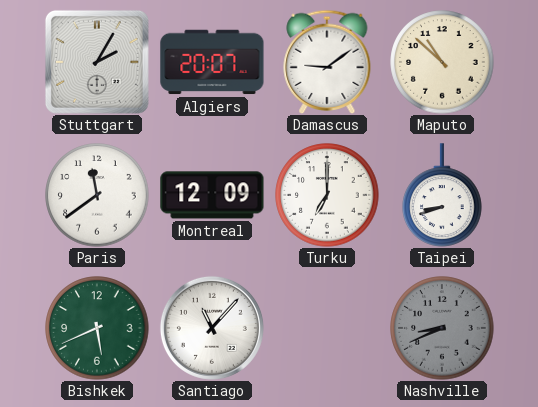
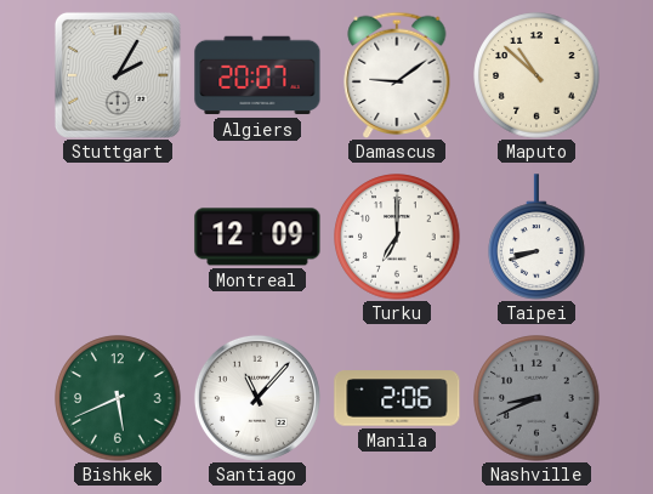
Paris: 11:39 -> none (97, 195)
Manila: none -> 2:06 (397, 398)
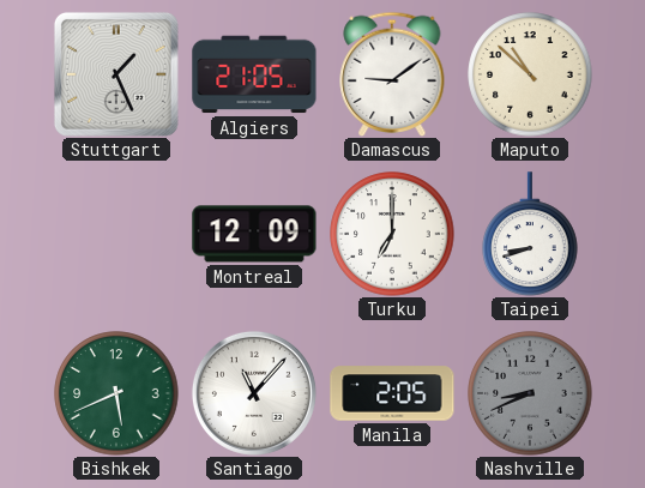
Stuttgart: 2:05 -> 1:26 (116, 74)
Algiers: 20:07 -> 21:05 (254, 74)
Manila: 2:06 -> 2:05 (392, 393)
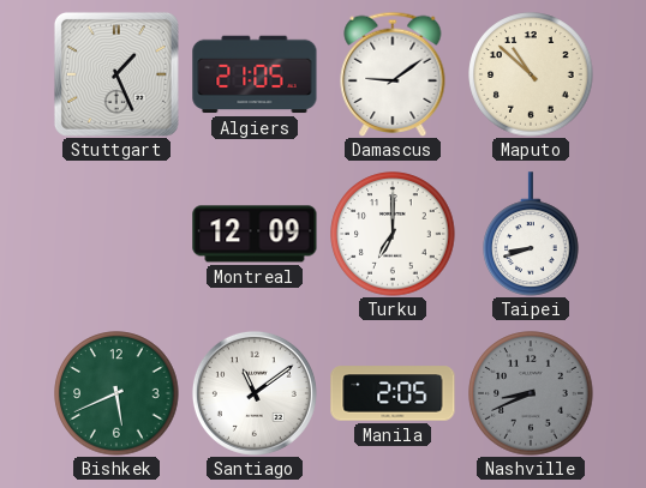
Santiago: 11:07 -> 11:09 (255, 393)
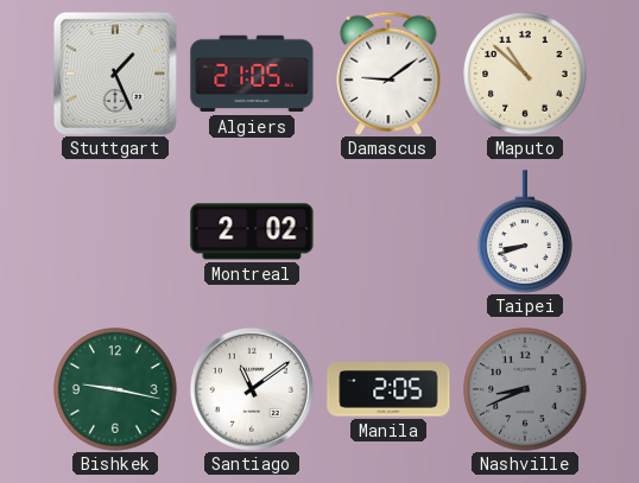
Montreal: 12:09 -> 2:02 (252, 231)
Turku: 7:00 -> none (393, 234)
Bishkek: 5:41 -> 9:17 (115, 389)
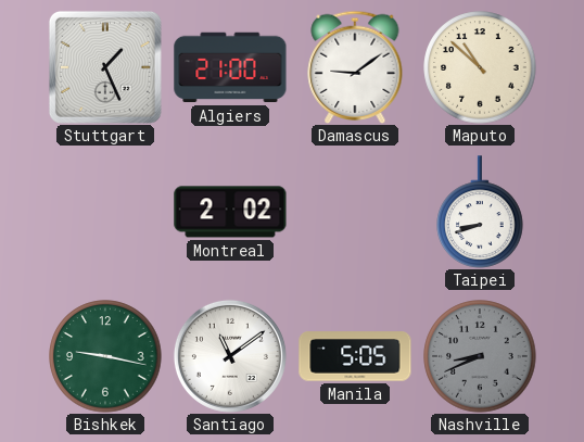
Algiers: 21:05 -> 21:00 (230, 67)
Manila: 2:05 -> 5:05 (355, 356)
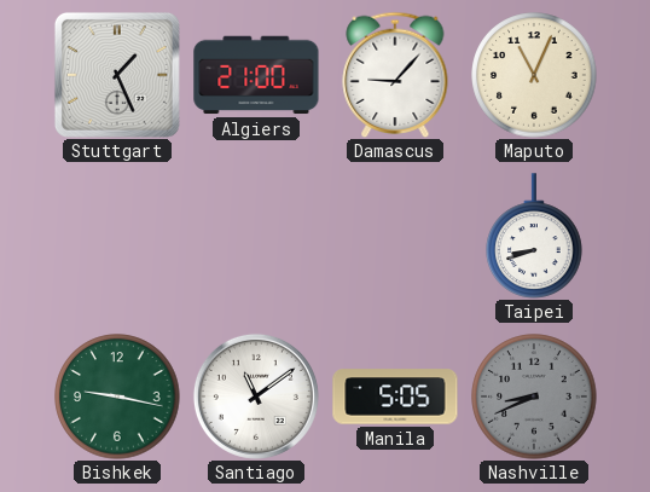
Damascus: 9:09 -> 9:07 (395, 74)
Maputo: 10:52 -> 11:04 (534, 75)
Montreal: 2:02 -> none (230, 212)
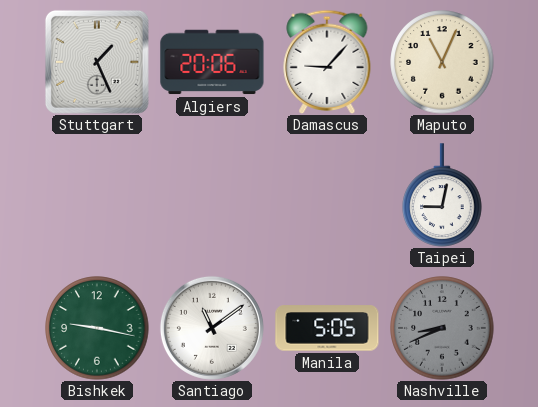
Algiers: 21:00 -> 20:06 (212, 62)
Taipei: 8:42 -> 9:02 (442, 195)
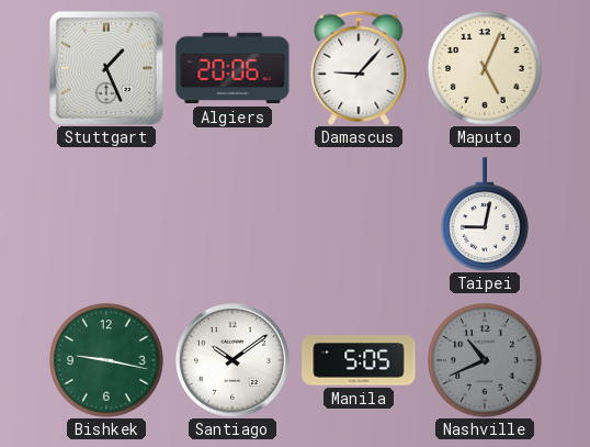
Maputo: 11:04 -> 5:04 (485, 68)
Santiago: 11:09 -> 10:09 (232, 360)
Nashville: 8:41 -> 10:41 (485, 360)
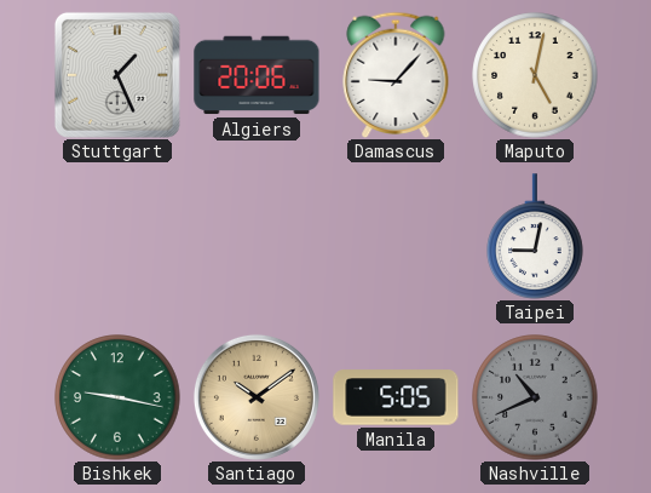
Maputo: 5:04 -> 5:02 (535, 75)
Santiago dial: white -> champagne (257, 397)
